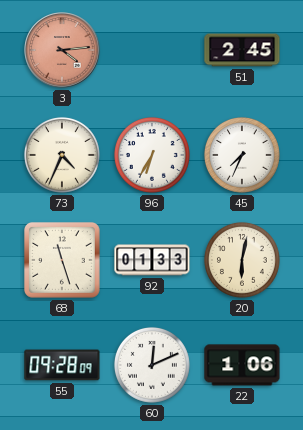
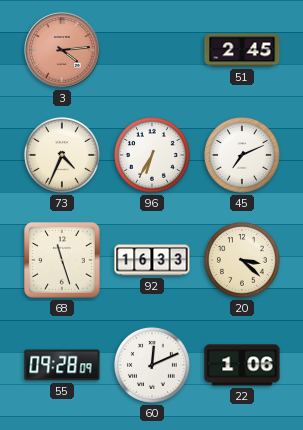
45: 7:34 -> 7:11 (242, 155)
92: 01:33 -> 16:33 (152, 260)
20: 6:02 -> 3:22 (242, 260)
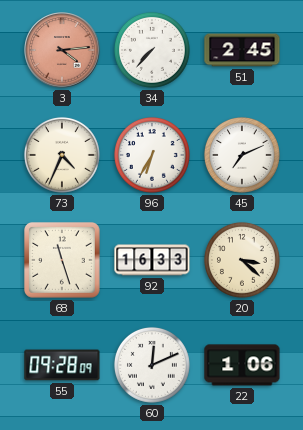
34: none -> 7:37 (152, 50)
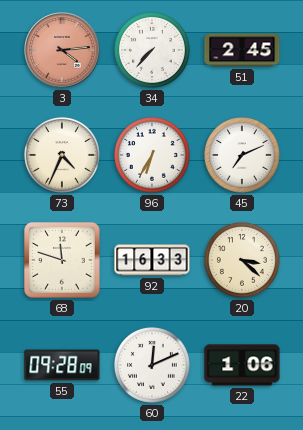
68: 11:27 -> 11:48 (63, 261)
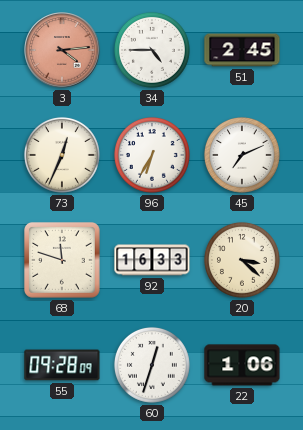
34: 7:37 -> 4:45 (152, 50)
73: 4:34 -> 12:34 (62, 155)
60: 12:11 -> 12:33 (152, 365)
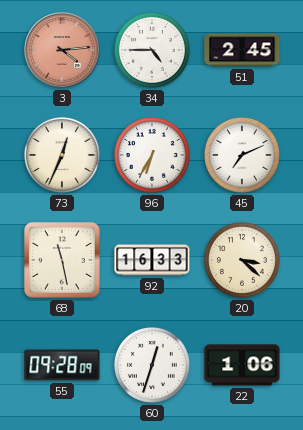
68: 11:48 -> 11:28 (63, 261)
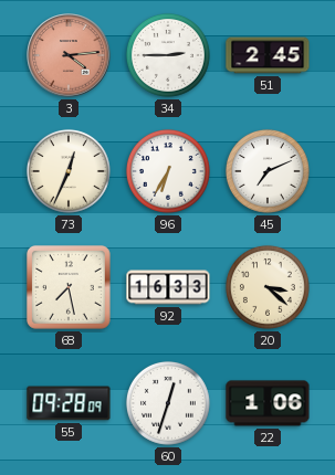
34: 4:45 -> 2:45 (168, 55)
68: 11:28 -> 7:28 (70, 288)
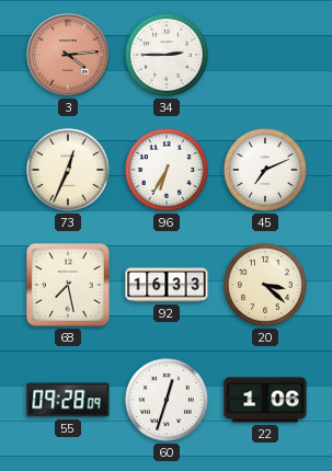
51: 2:45 -> none (268, 55)
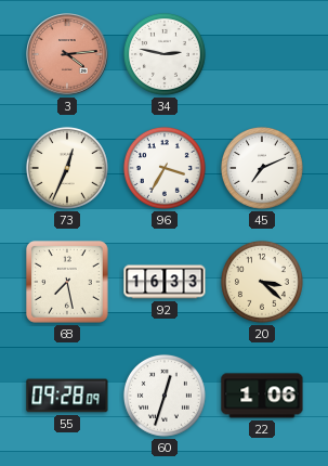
34: 2:45 -> 2:47 (165, 54)
96: 6:35 -> 3:35 (165, 168)
